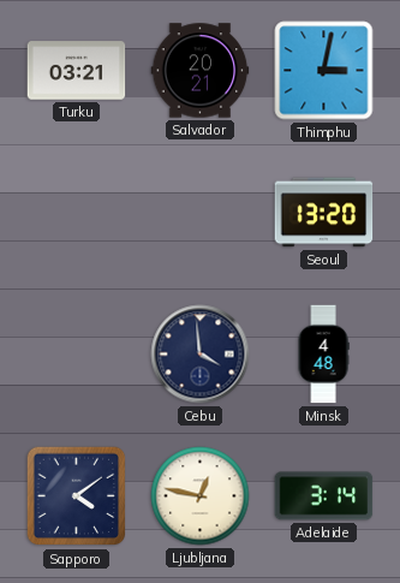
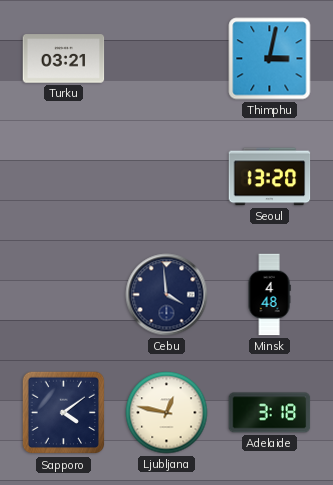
Salvador: 20:21 -> none (201, 71)
Adelaide: 3:14 -> 3:18 (270, 413)
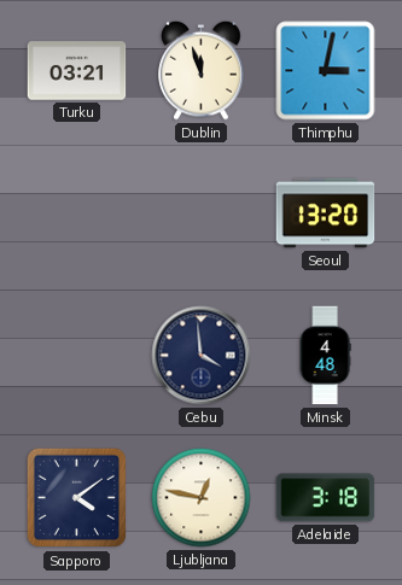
Dublin: none -> 11:57 (202, 70)
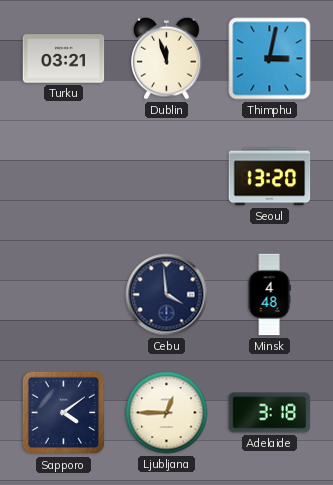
Ljubljana: 12:47 -> 12:45 (167, 413)
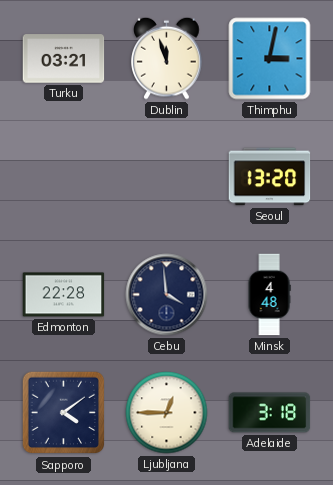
Edmonton: none -> 22:28 (64, 295)
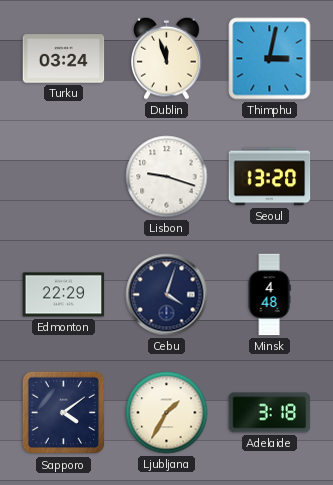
Turku: 03:21 -> 03:24 (64, 59)
Lisbon: none -> 9:18 (167, 177)
Edmonton: 22:28 -> 22:29 (64, 295)
Cebu: 3:59 -> 4:03 (167, 295)
Ljubljana: 12:45 -> 1:35 (167, 413)
